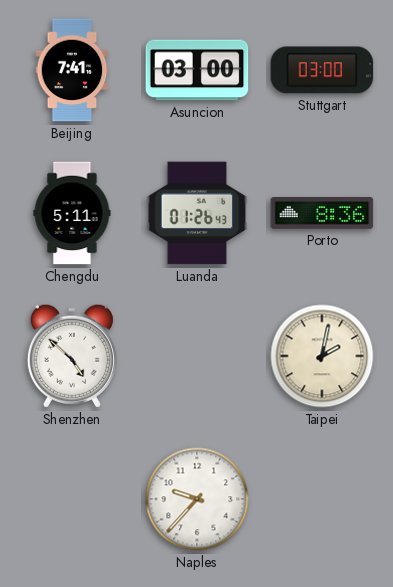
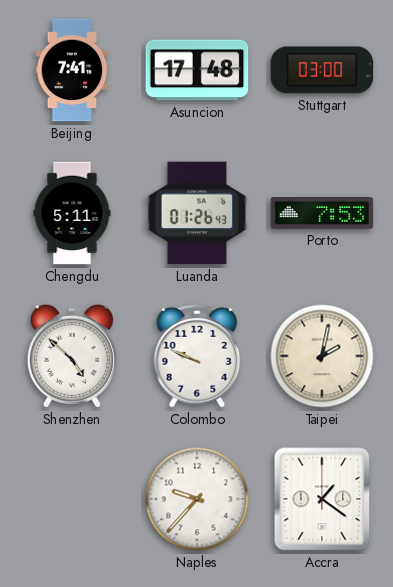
Asuncion: 03:00 -> 17:48 (197, 70)
Porto: 8:36 -> 7:53 (322, 214)
Colombo: none -> 9:49 (197, 357)
Accra: none -> 1:21 (322, 499)
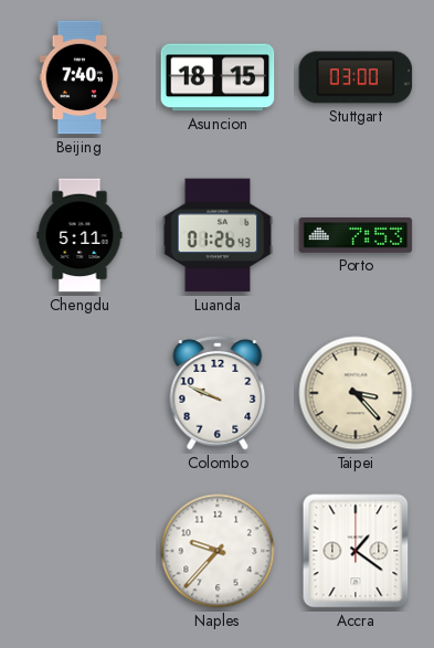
Beijing: 7:41 -> 7:40 (80, 77)
Asuncion: 17:48 -> 18:15 (218, 77)
Shenzhen: 4:52 -> none (72, 356)
Taipei: 2:02 -> 3:23 (356, 393)
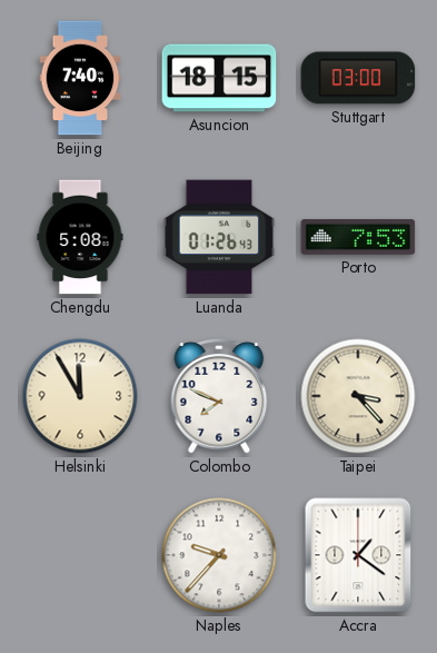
Chengdu: 5:11 -> 5:08 (80, 237)
Helsinki: none -> 11:55 (80, 396)
Colombo: 9:49 -> 7:49 (219, 397)
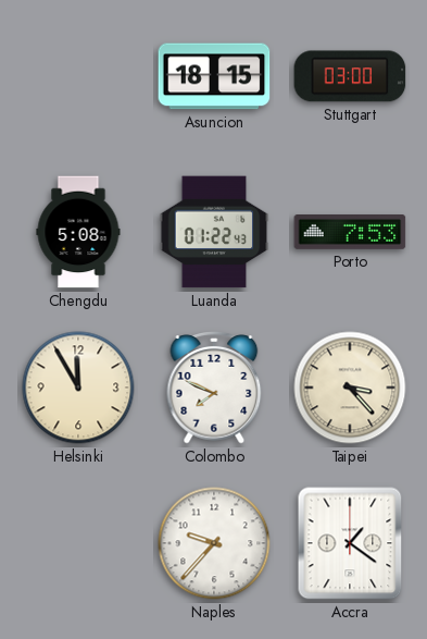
Beijing: 7:40 -> none (80, 78)
Luanda: 01:26 -> 01:22 (214, 232)
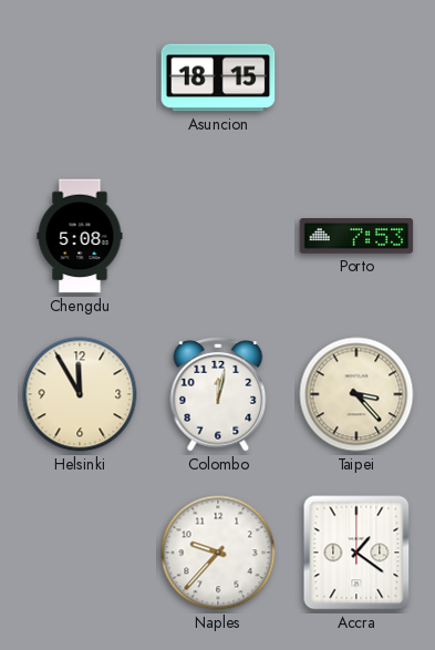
Stuttgart: 03:00 -> none (350, 76)
Luanda: 01:22 -> none (214, 232)
Colombo: 7:49 -> 12:02 (218, 395)
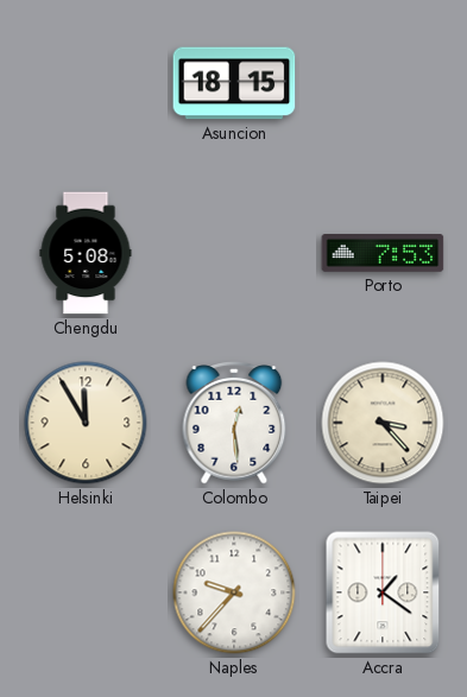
Colombo: 12:02 -> 12:29 (234, 424)
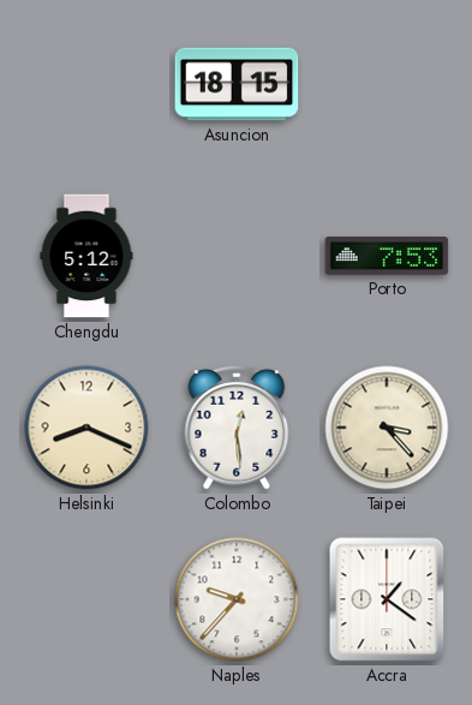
Chengdu: 5:08 -> 5:12 (86, 256)
Helsinki: 11:55 -> 8:19 (86, 428)
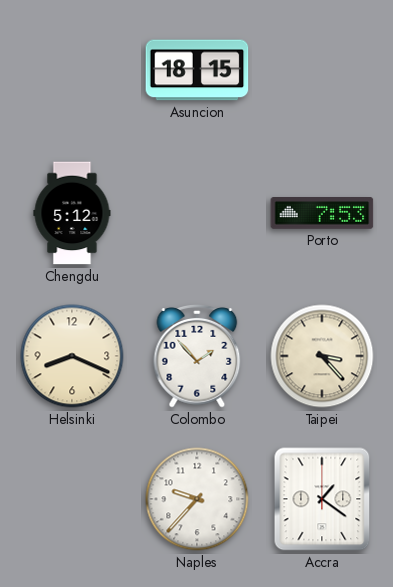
Colombo: 12:29 -> 1:53 (197, 357)
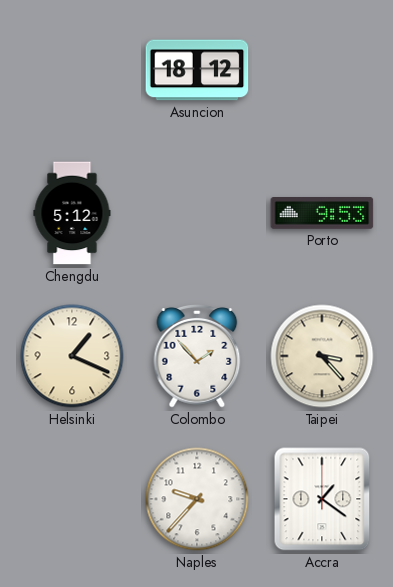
Asuncion: 18:15 -> 18:12 (197, 70)
Porto: 7:53 -> 9:53 (322, 214)
Helsinki: 8:19 -> 1:19 (72, 356)
